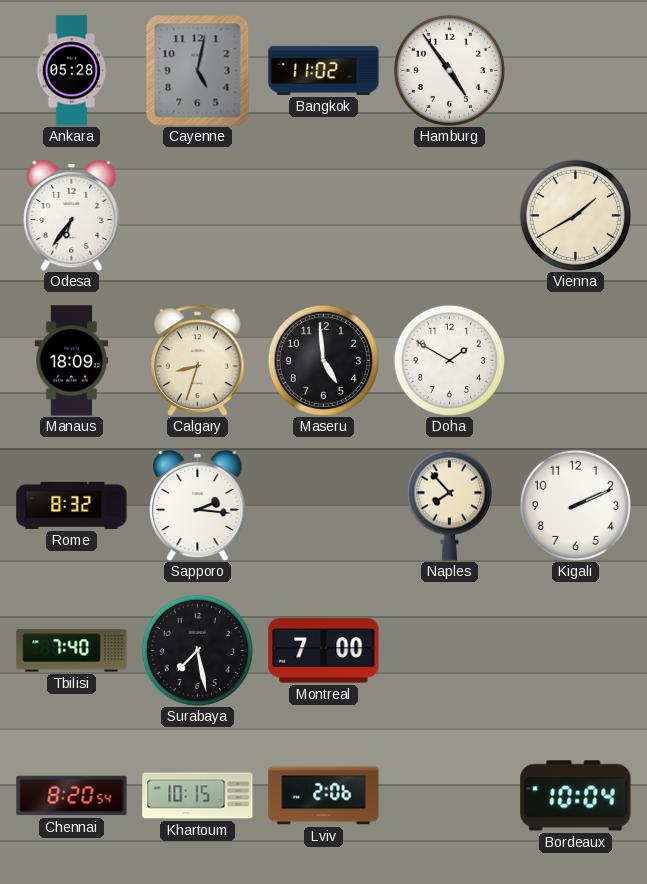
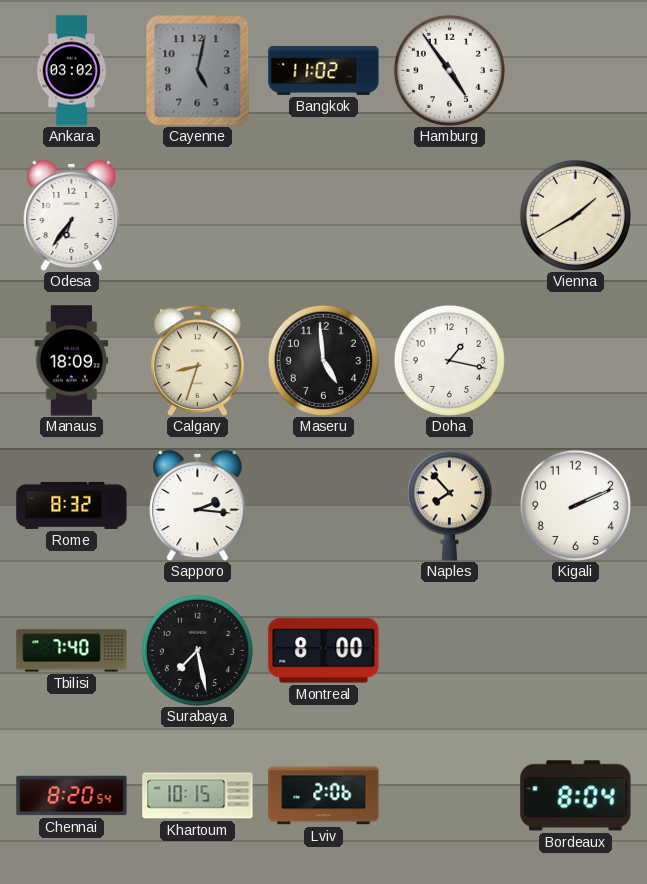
Ankara: 05:28 -> 03:02 (72, 71)
Doha: 1:50 -> 1:17 (449, 360)
Montreal: 7:00 -> 8:00 (324, 651)
Bordeaux: 10:04 -> 8:04 (576, 796)
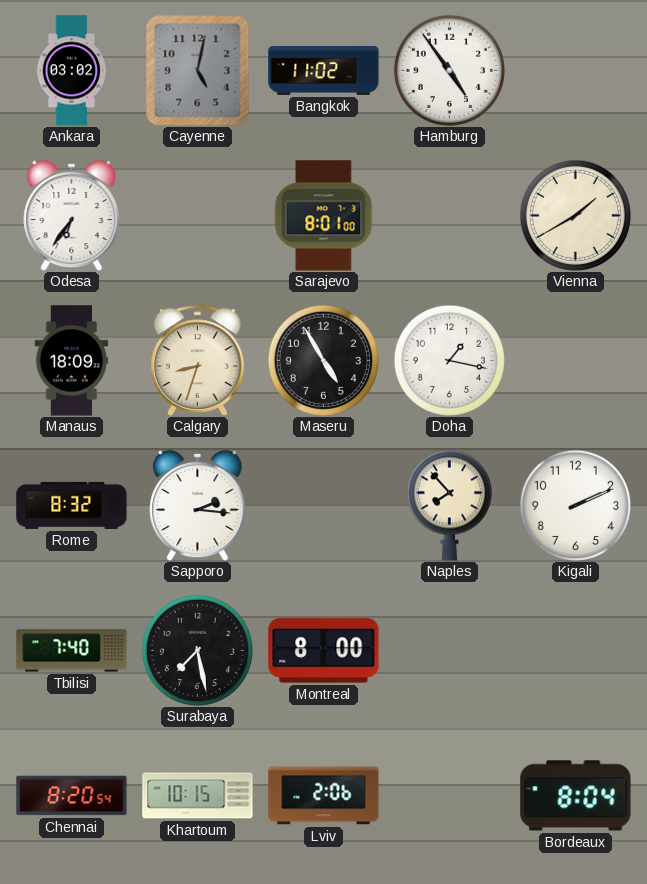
Sarajevo: none -> 8:01 (324, 216)
Maseru: 4:59 -> 4:55 (323, 360)
